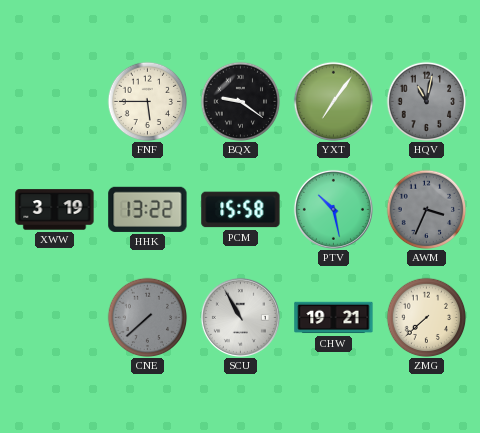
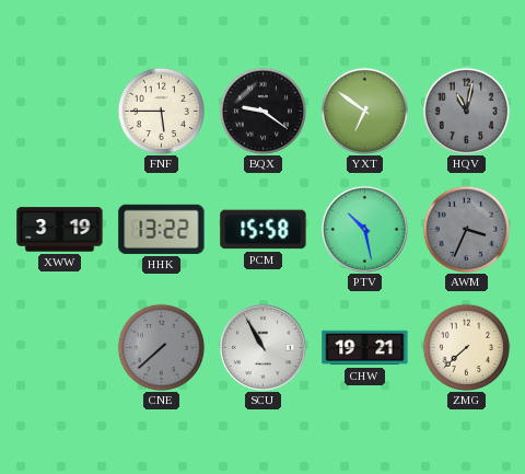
YXT: 7:06 -> 6:51 (364, 111)
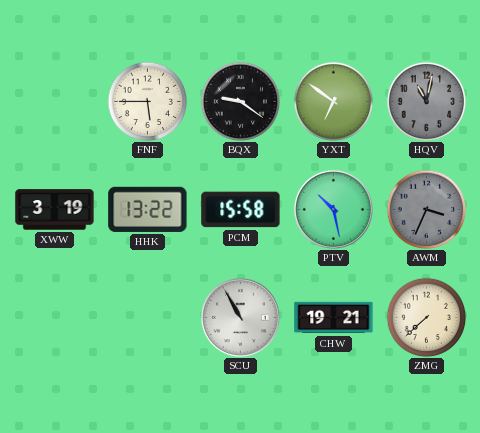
CNE: 7:38 -> none (161, 347)
